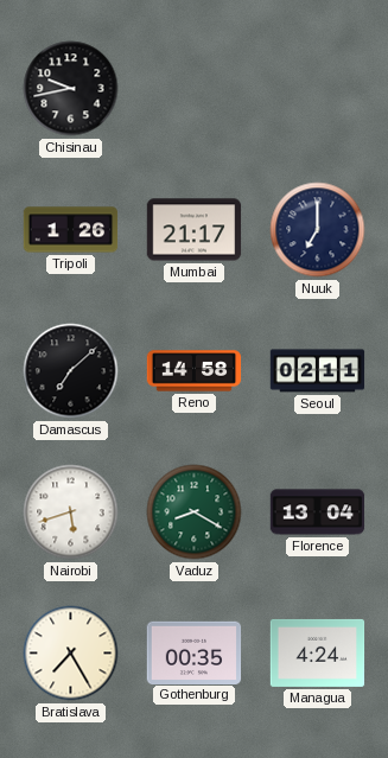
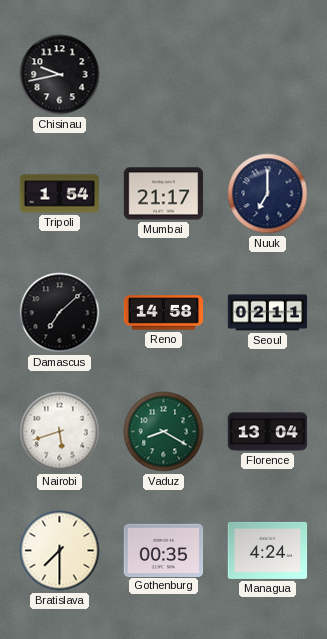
Tripoli: 1:26 -> 1:54 (60, 194)
Bratislava: 7:25 -> 7:30 (60, 551)
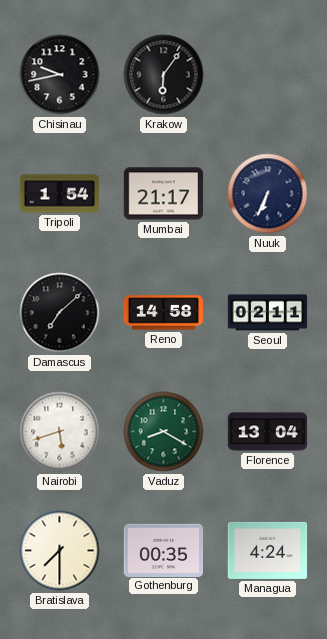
Krakow: none -> 6:06 (164, 75)
Nuuk: 7:00 -> 6:34 (268, 194)
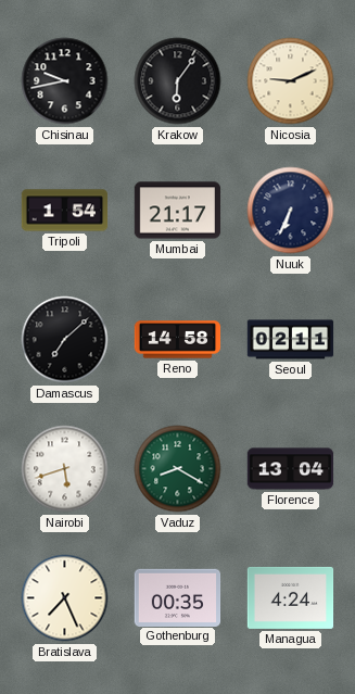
Nicosia: none -> 9:11 (291, 81)
Bratislava: 7:30 -> 7:26 (65, 598)
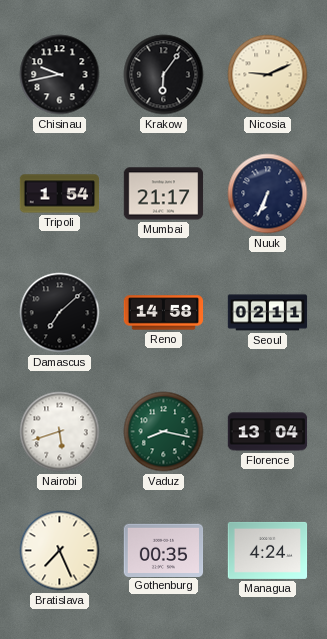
Vaduz: 8:20 -> 8:17 (164, 432)
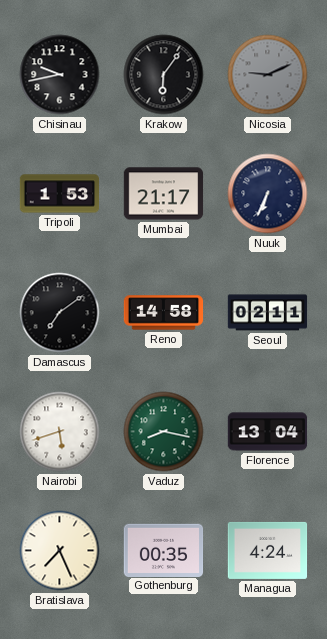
Nicosia dial: cream -> grey (268, 75)
Tripoli: 1:54 -> 1:53 (60, 194)
Damascus: 7:08 -> 7:09 (60, 313)
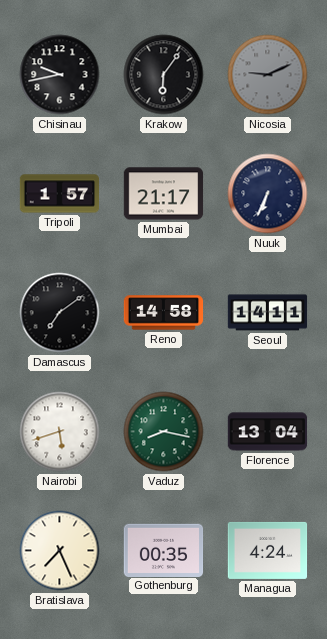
Tripoli: 1:53 -> 1:57 (60, 194)
Seoul: 02:11 -> 14:11 (268, 313)
